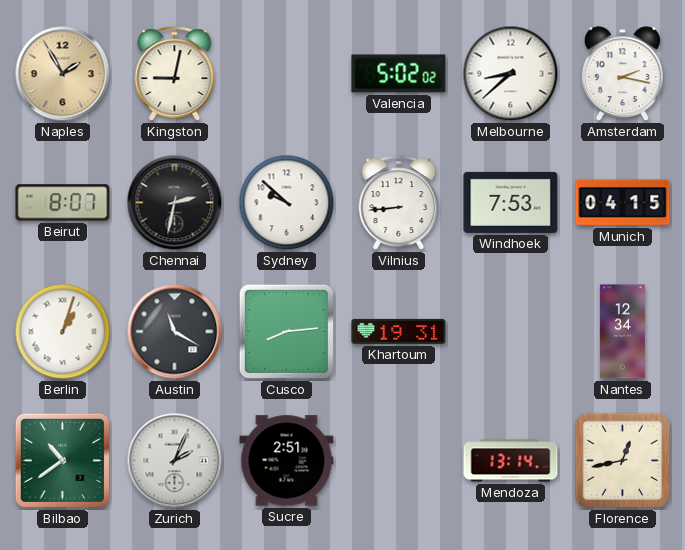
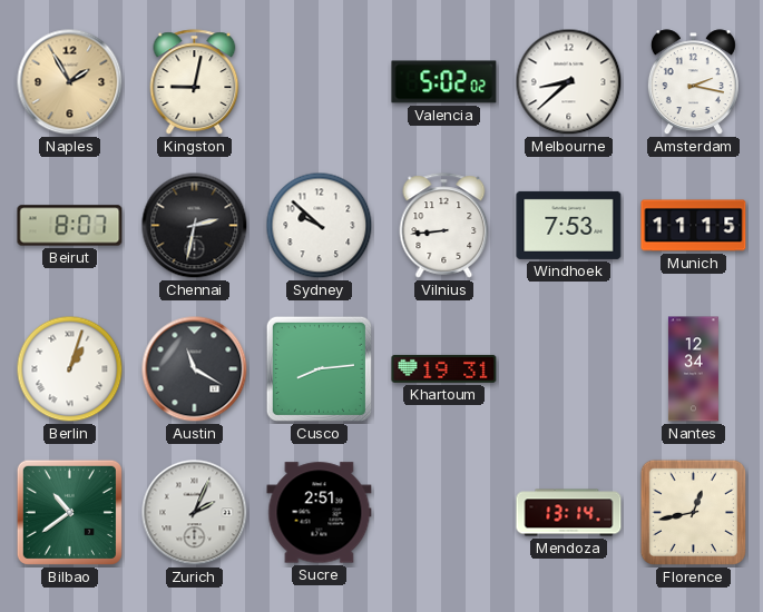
Munich: 04:15 -> 11:15 (694, 226)
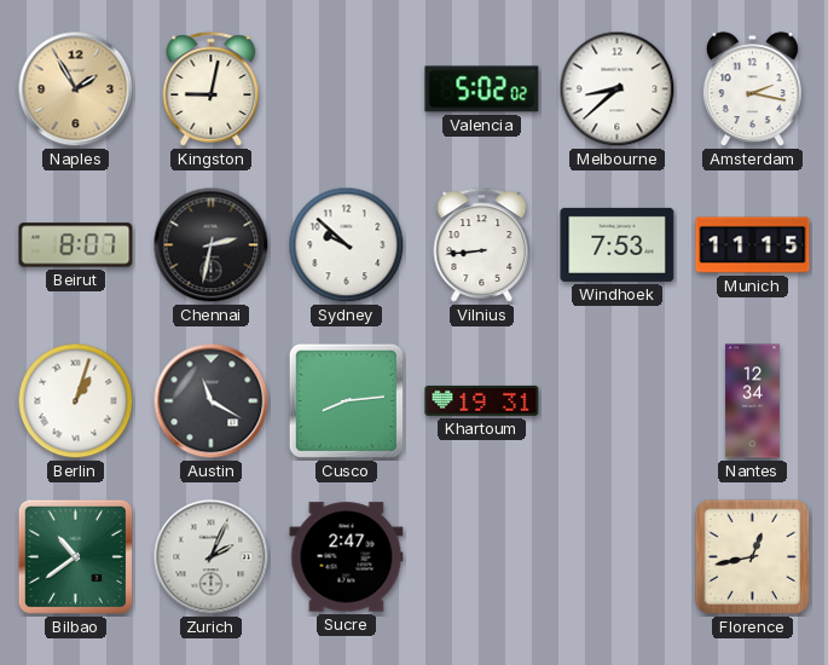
Sucre: 2:51 -> 2:47 (347, 557)
Mendoza: 13:14 -> none (569, 513)
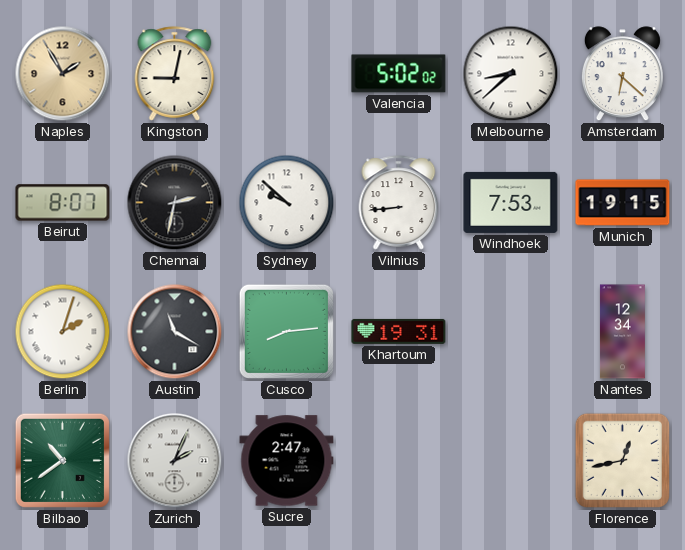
Amsterdam: 2:17 -> 6:22 (622, 74)
Munich: 11:15 -> 19:15 (623, 203)
Berlin: 1:03 -> 2:03 (63, 332)
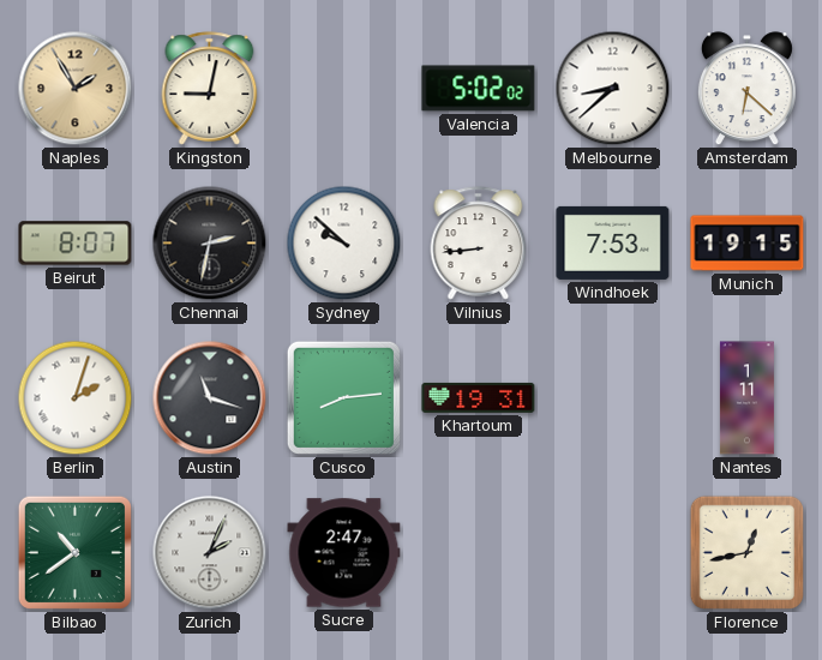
Austin: 11:20 -> 11:18 (210, 398)
Nantes: 12:34 -> 1:11 (746, 398)
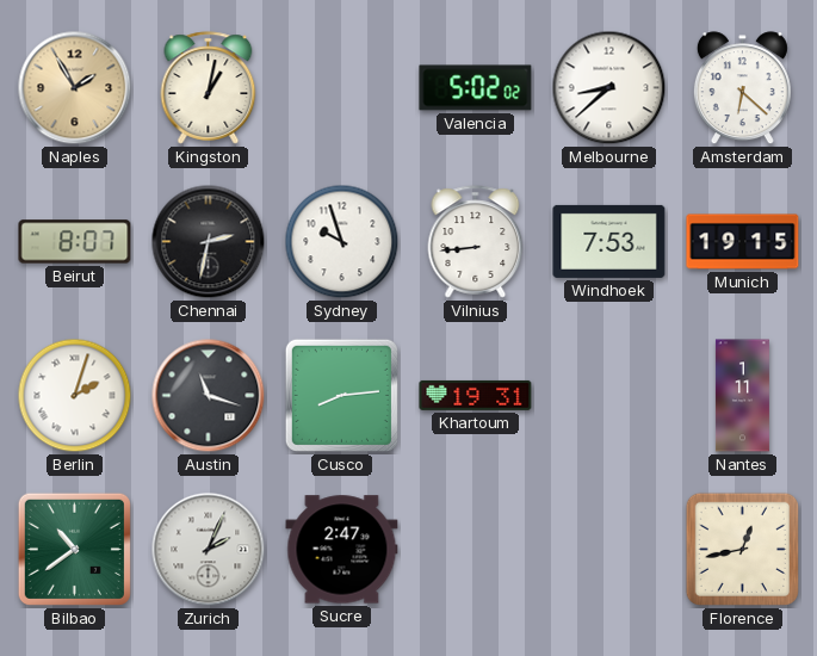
Kingston: 9:02 -> 1:02 (209, 88)
Sydney: 9:52 -> 9:57 (342, 242)
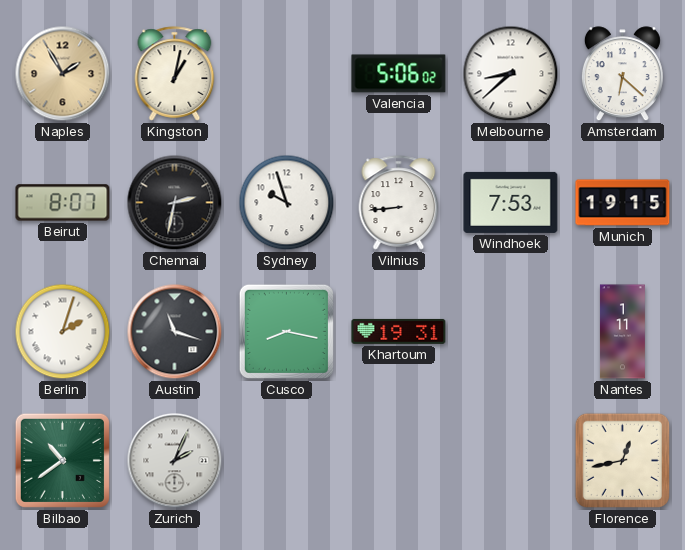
Valencia: 5:02 -> 5:06 (399, 74)
Cusco: 8:14 -> 8:17 (286, 331)
Sucre: 2:47 -> none (342, 550)
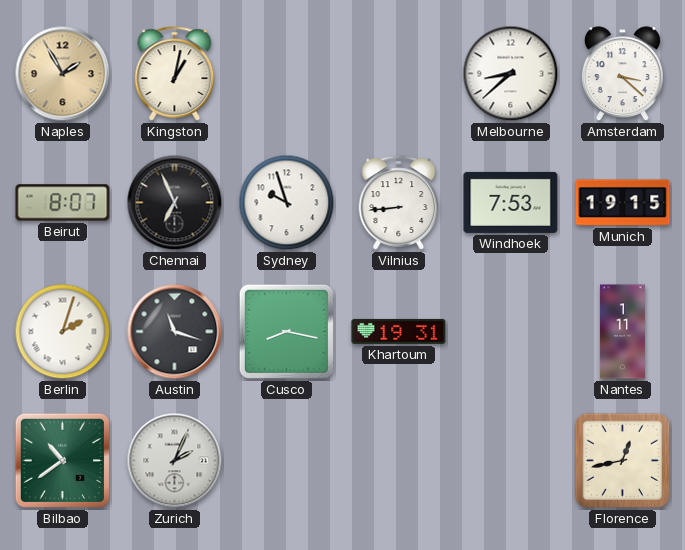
Valencia: 5:06 -> none (399, 74)
Amsterdam: 6:22 -> 3:22 (622, 74)
Chennai: 2:32 -> 6:56 (175, 203)
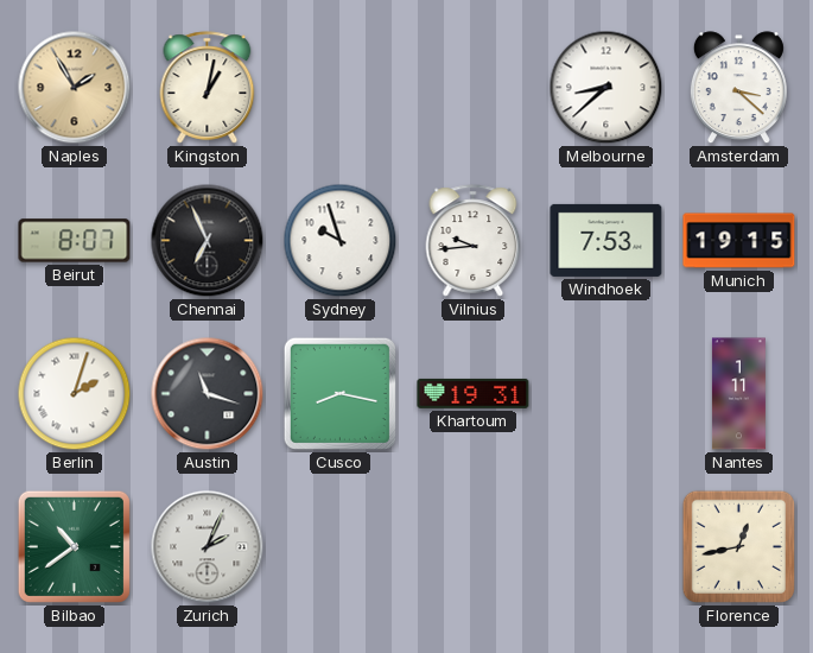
Vilnius: 8:44 -> 9:44 (474, 241)
